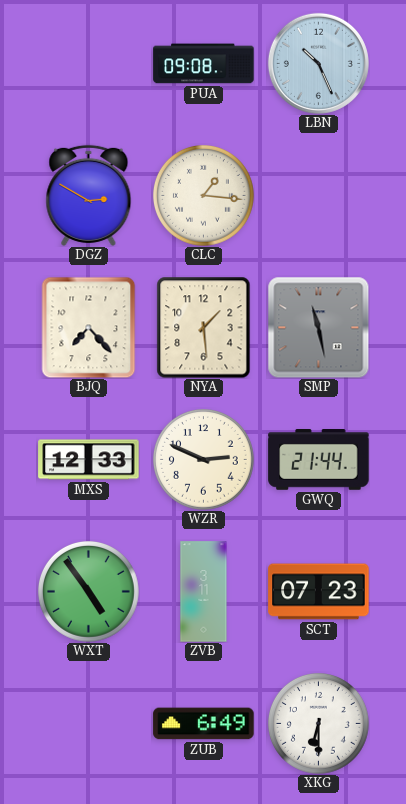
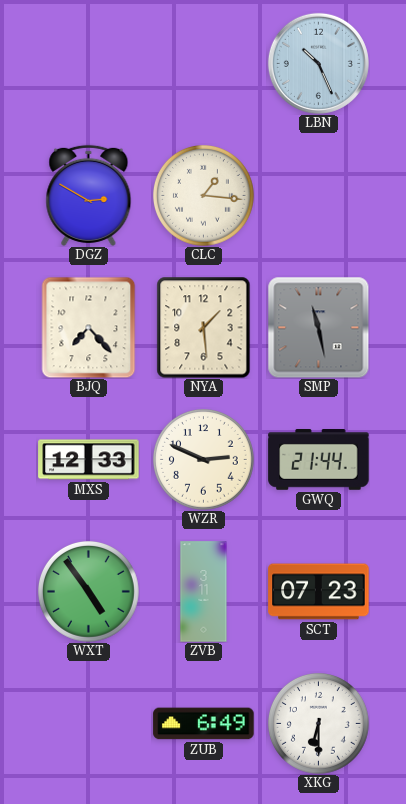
PUA: 09:08 -> none (204, 64)
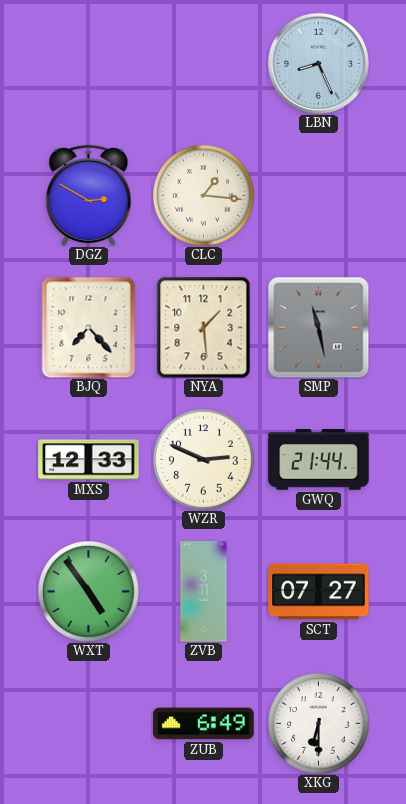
LBN: 10:26 -> 8:26 (318, 63)
SCT: 07:23 -> 07:27 (319, 592)
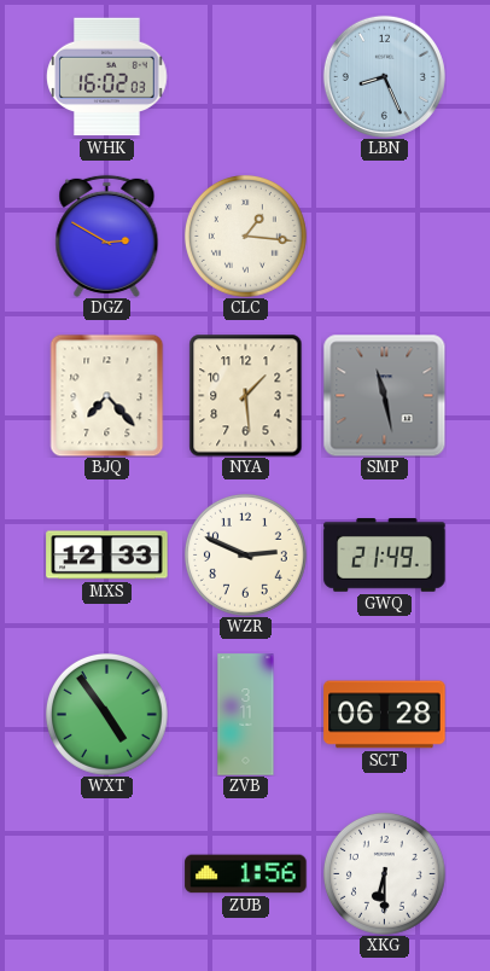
WHK: none -> 16:02 (107, 77)
GWQ: 21:44 -> 21:49 (385, 556)
SCT: 07:27 -> 06:28 (385, 715)
ZUB: 6:49 -> 1:56 (246, 874)
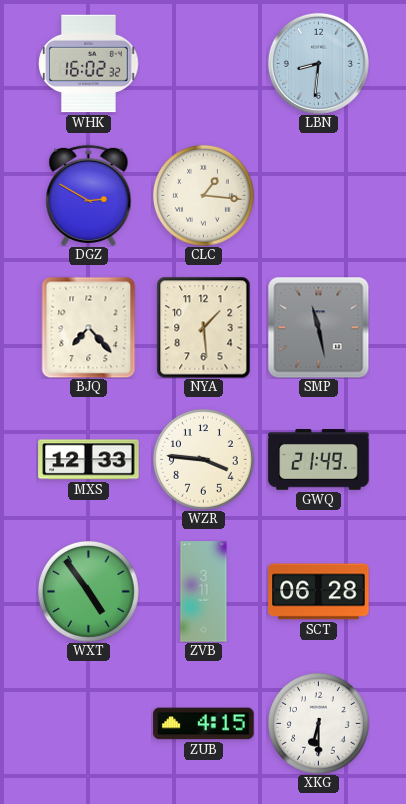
WHK: 16:02:03 -> 16:02:32 (89, 64)
LBN: 8:26 -> 8:31 (318, 63)
WZR: 2:49 -> 3:46 (203, 459)
ZUB: 1:56 -> 4:15 (204, 724)
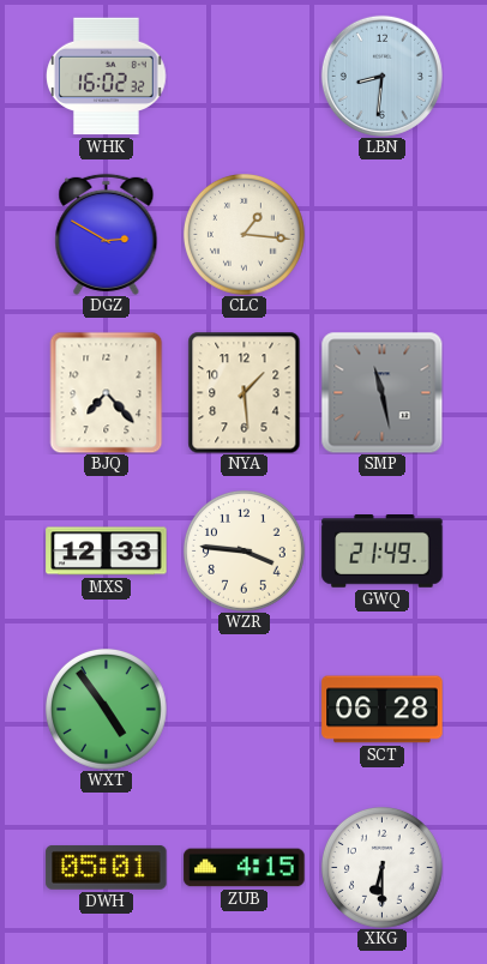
ZVB: 3:11 -> none (204, 592)
DWH: none -> 05:01 (107, 867)
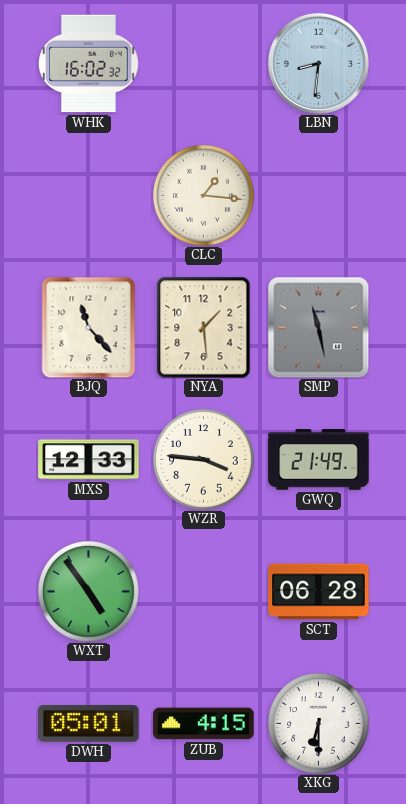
DGZ: 2:50 -> none (107, 234)
BJQ: 7:23 -> 11:23 (89, 327)
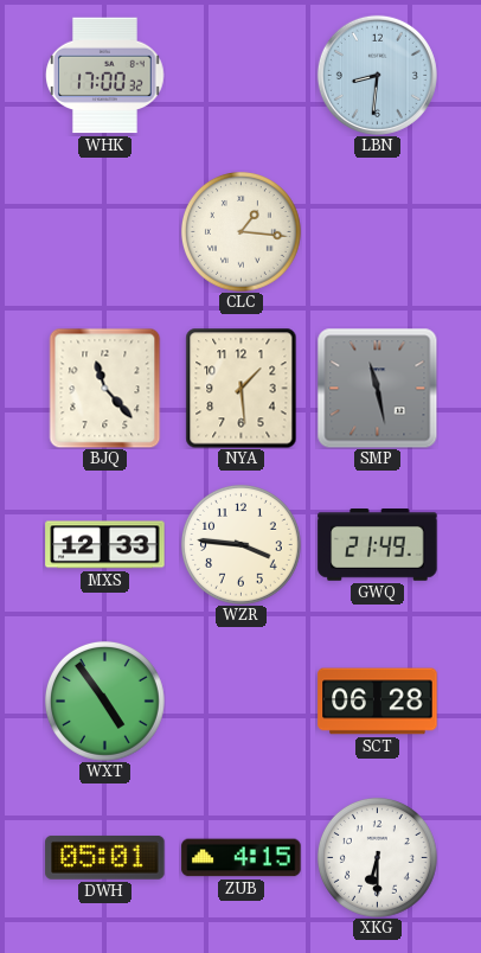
WHK: 16:02 -> 17:00 (105, 76)
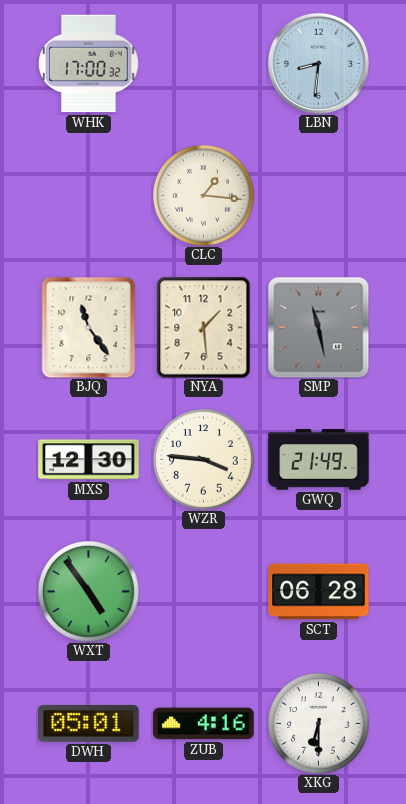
BJQ: 11:23 -> 11:24 (89, 327)
MXS: 12:33 -> 12:30 (89, 460)
ZUB: 4:15 -> 4:16 (204, 724)
